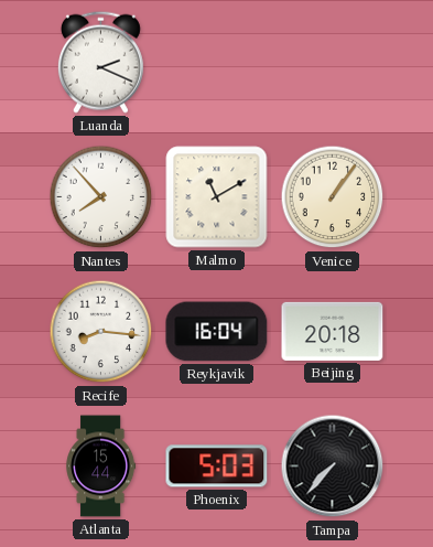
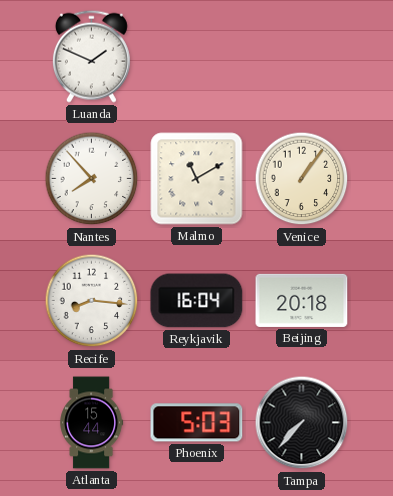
Luanda: 2:19 -> 1:49 (91, 56)
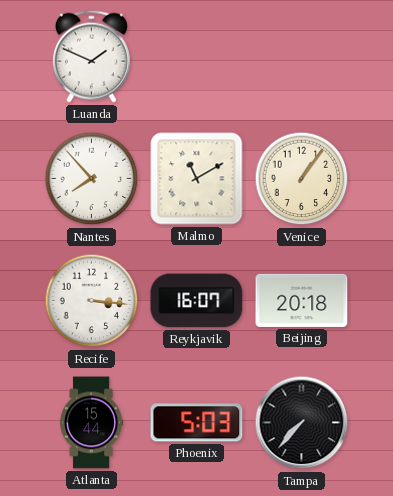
Recife: 8:16 -> 3:16 (92, 301)
Reykjavik: 16:04 -> 16:07 (197, 301)
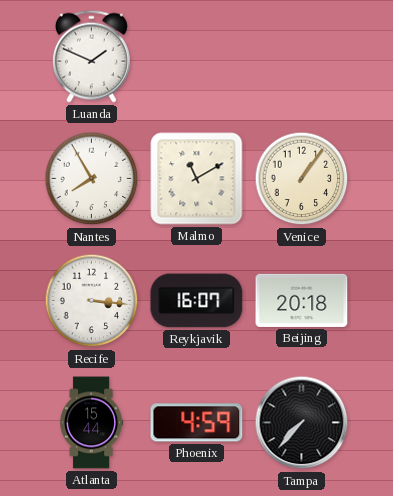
Nantes: 7:53 -> 7:55 (92, 179)
Phoenix: 5:03 -> 4:59 (197, 423)
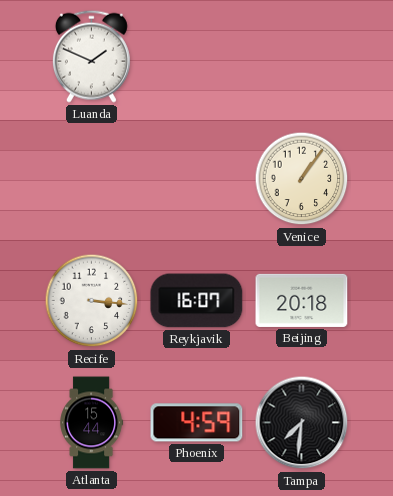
Nantes: 7:55 -> none (92, 179)
Malmo: 11:10 -> none (197, 179)
Tampa: 7:37 -> 7:31 (302, 423)
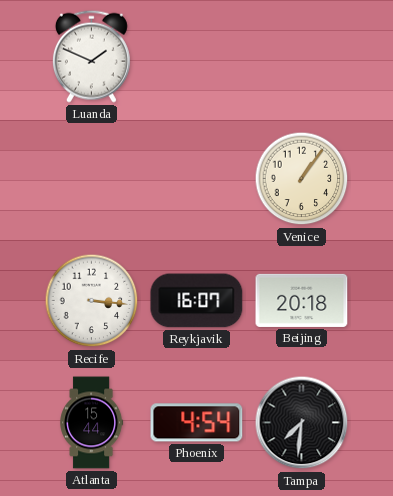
Phoenix: 4:59 -> 4:54 (197, 423)
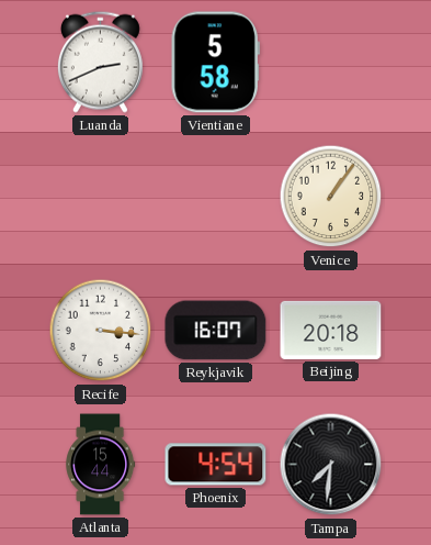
Luanda: 1:49 -> 2:41 (100, 62)
Vientiane: none -> 5:58 (215, 63)
